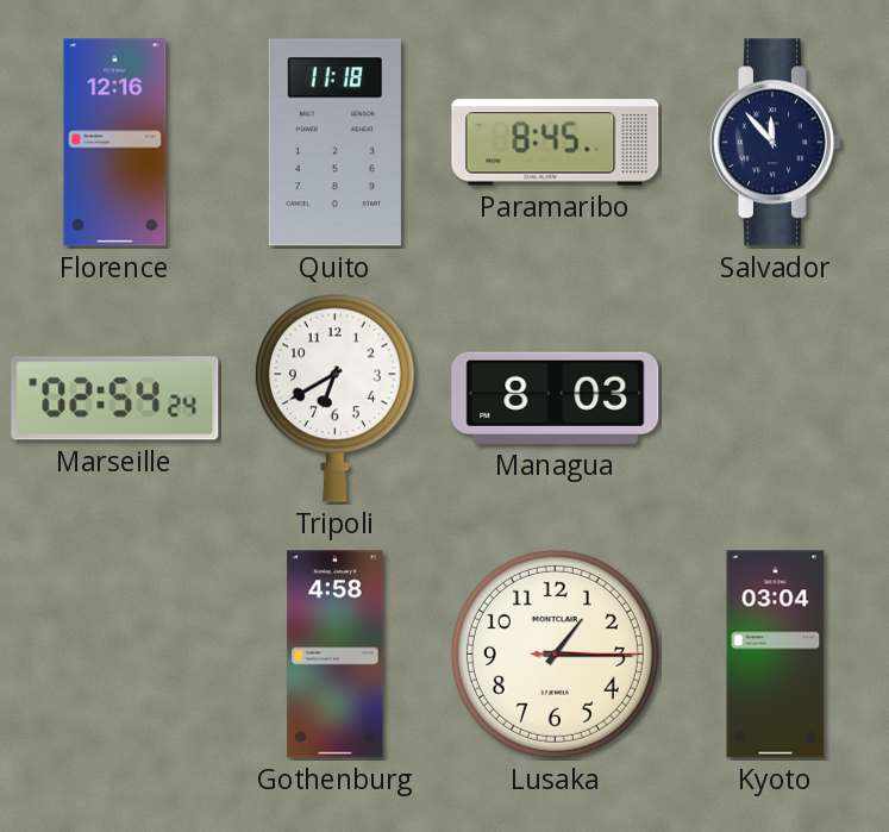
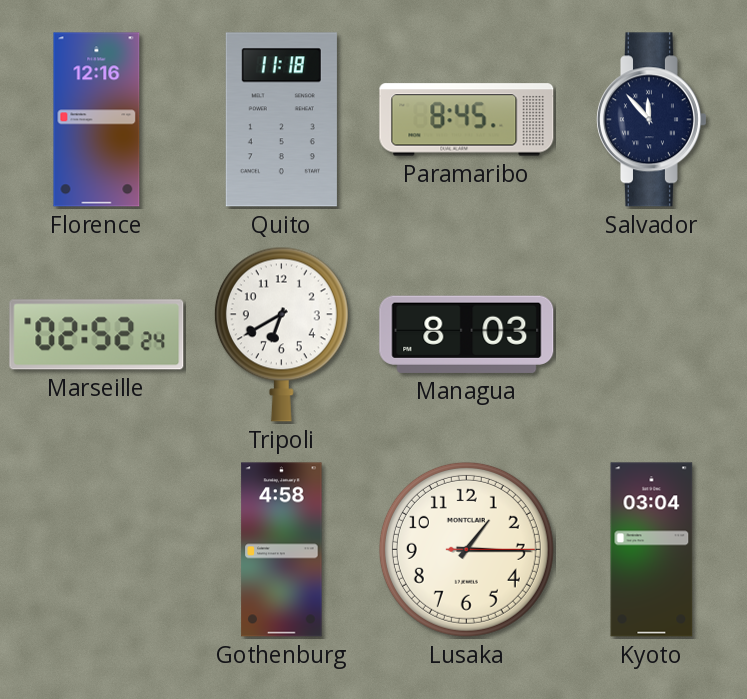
Marseille: 02:54 -> 02:52 (97, 335)
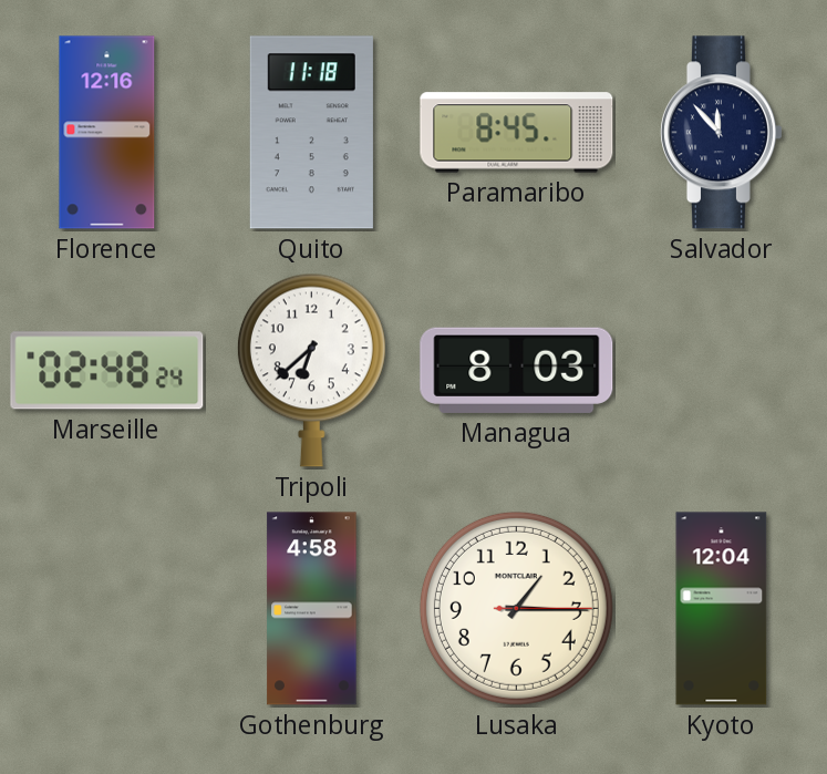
Marseille: 02:52 -> 02:48 (107, 371)
Tripoli: 6:40 -> 6:38 (311, 370)
Kyoto: 03:04 -> 12:04 (722, 609)
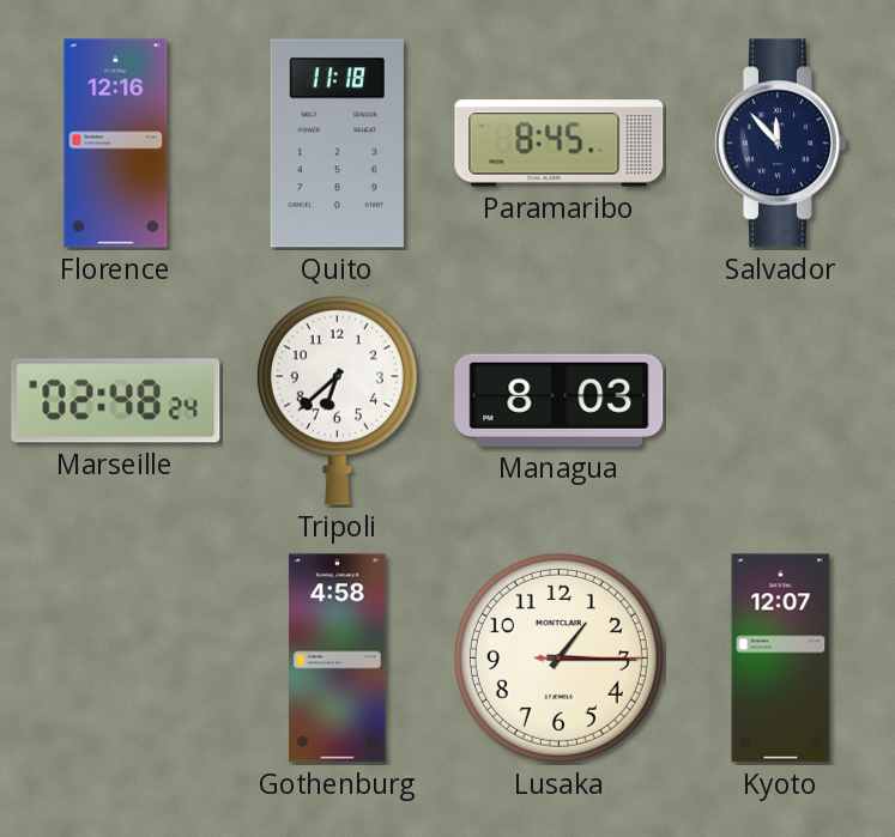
Kyoto: 12:04 -> 12:07 (781, 659)
